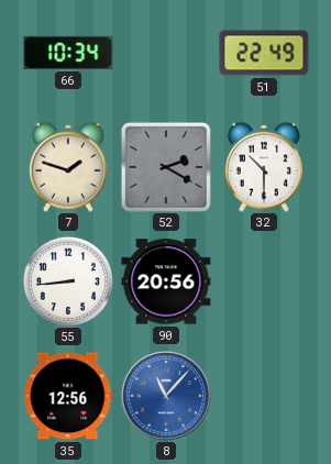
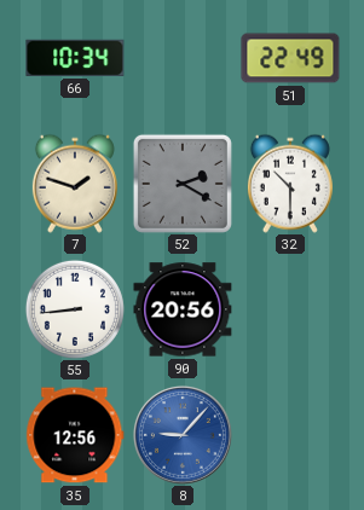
8: 11:07 -> 9:07 (183, 435)
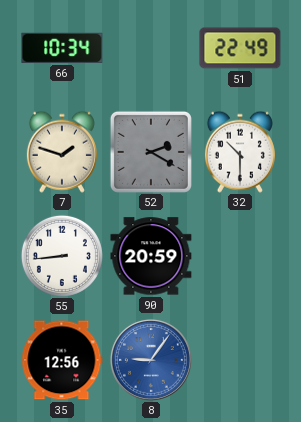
90: 20:56 -> 20:59 (151, 256)
8: 9:07 -> 9:06 (151, 360)
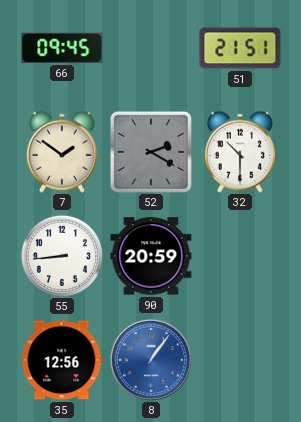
66: 10:34 -> 09:45 (62, 48)
51: 22:49 -> 21:51 (240, 48)
7: 1:48 -> 1:51 (62, 152)
8: 9:06 -> 1:06 (151, 360)
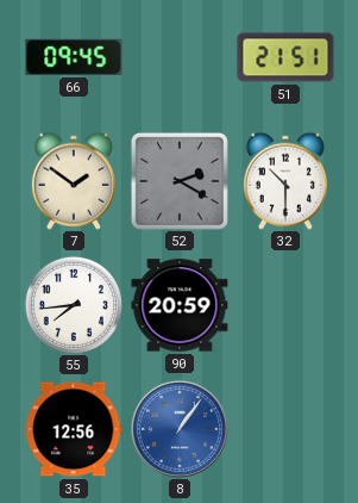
55: 8:44 -> 7:44 (74, 305)
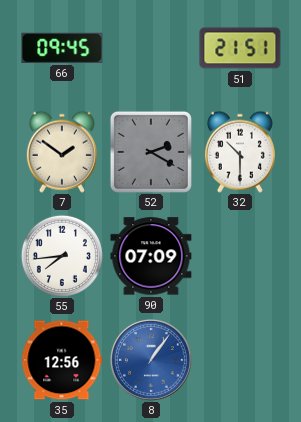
90: 20:59 -> 07:09 (151, 256)
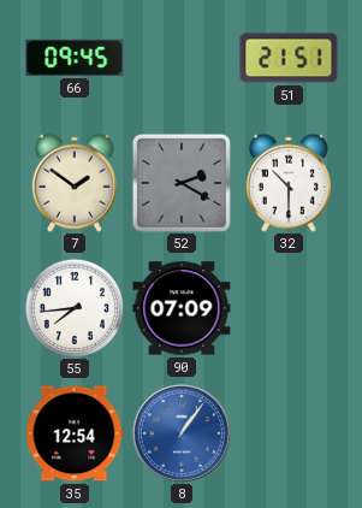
35: 12:56 -> 12:54 (75, 433)
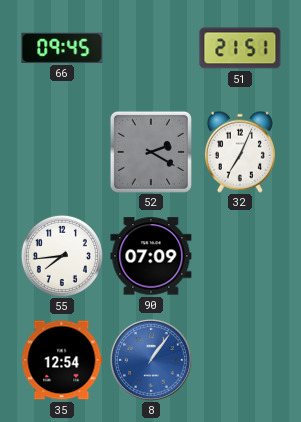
7: 1:51 -> none (75, 183)
32: 10:30 -> 7:04 (240, 152)
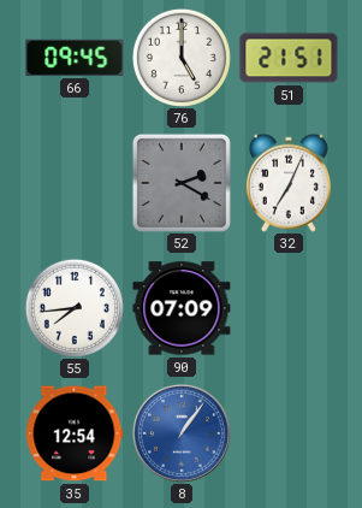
76: none -> 5:00 (182, 58)
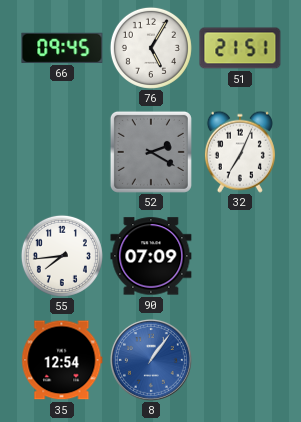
76: 5:00 -> 5:05 (151, 48)
